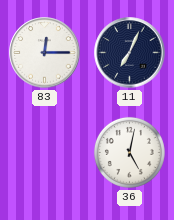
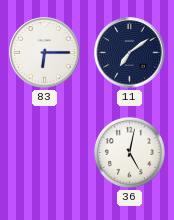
83: 12:15 -> 6:15 (45, 53)
11: 7:04 -> 7:09 (130, 53)
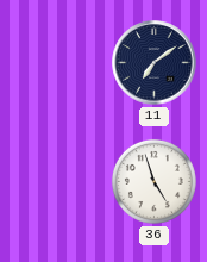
83: 6:15 -> none (45, 53)
36: 5:02 -> 4:57 (153, 181)
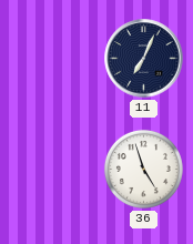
11: 7:09 -> 7:04 (144, 59)
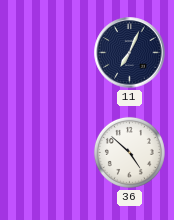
36: 4:57 -> 4:52 (129, 152)
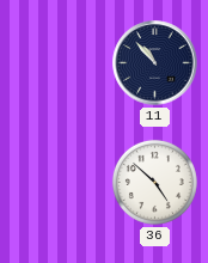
11: 7:04 -> 10:53 (155, 63)
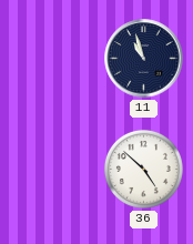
11: 10:53 -> 10:57 (144, 59)
